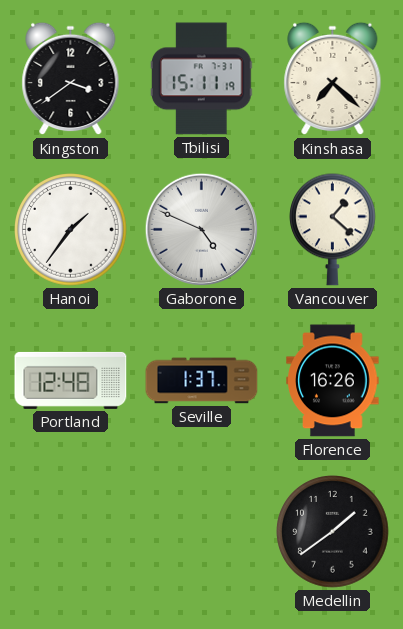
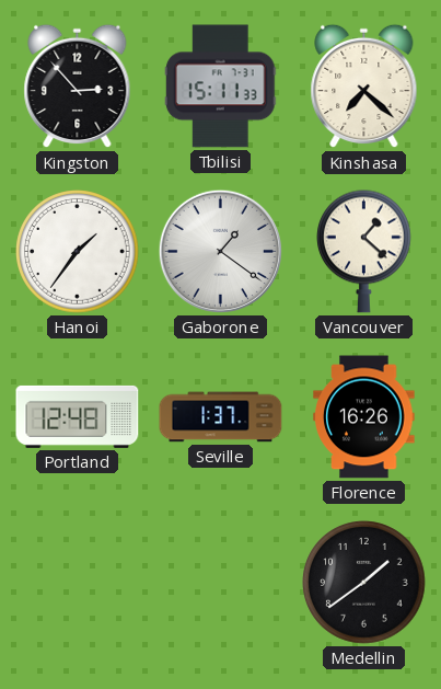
Kingston: 3:39 -> 2:53 (78, 87)
Tbilisi: 15:11:19 -> 15:11:33 (220, 87)
Gaborone: 4:49 -> 1:21 (220, 251)
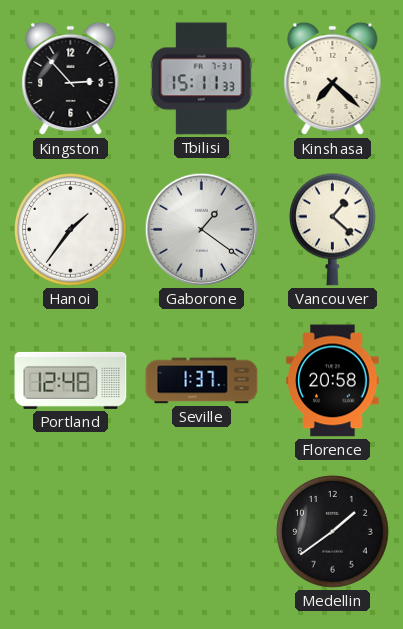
Florence: 16:26 -> 20:58 (333, 381)
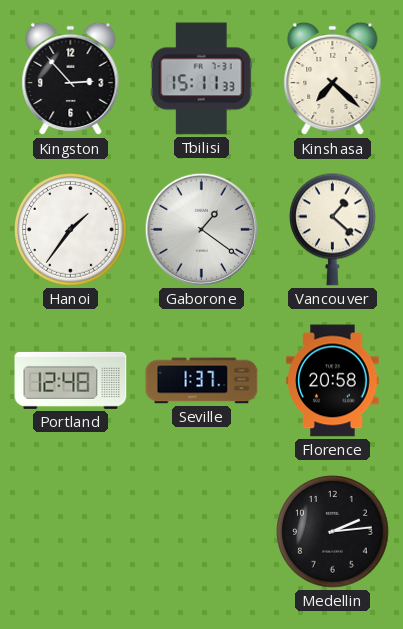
Medellin: 1:39 -> 2:14 (333, 532)
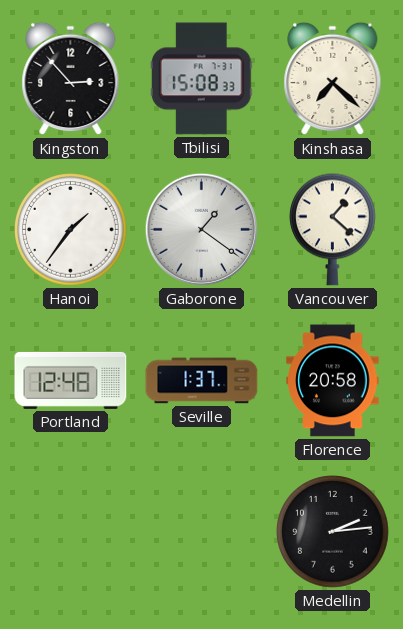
Tbilisi: 15:11 -> 15:08 (201, 79)
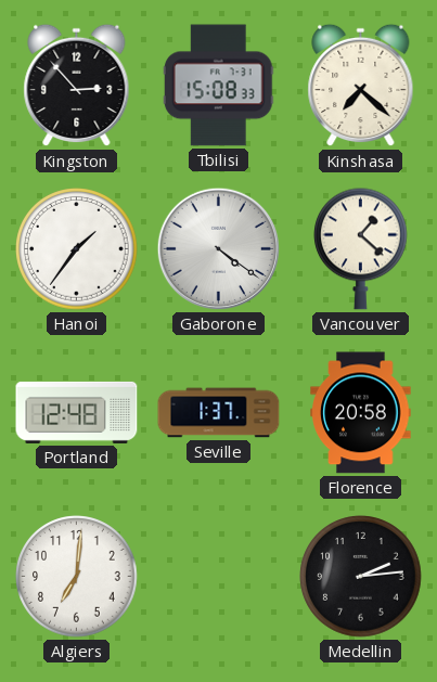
Gaborone: 1:21 -> 4:21 (218, 248)
Algiers: none -> 7:01 (77, 577)
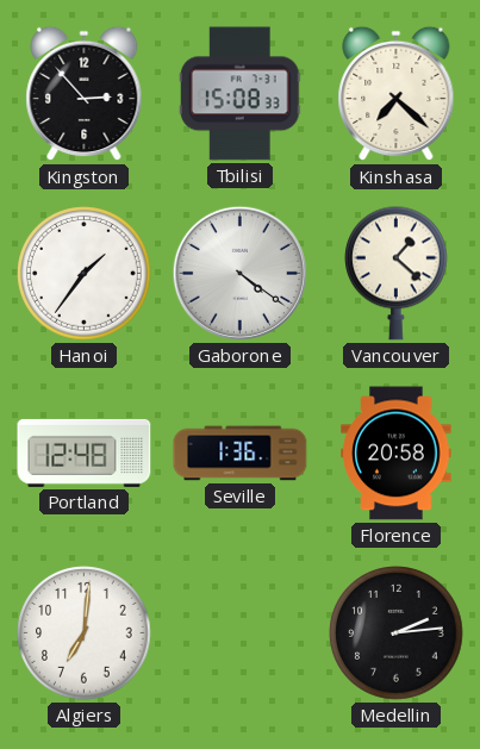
Seville: 1:37 -> 1:36 (241, 454)
